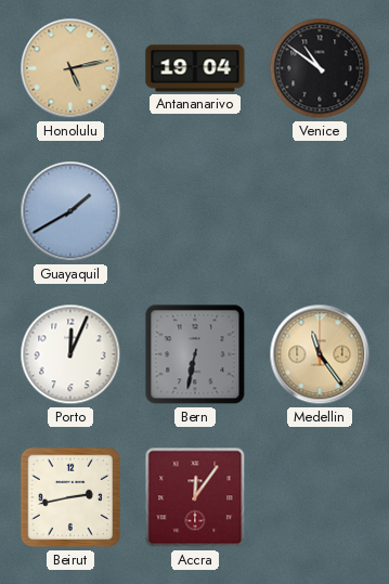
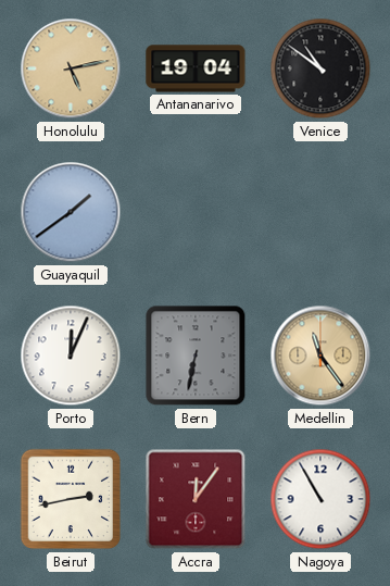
Guayaquil: 1:40 -> 1:39 (71, 212)
Nagoya: none -> 10:55 (320, 499)
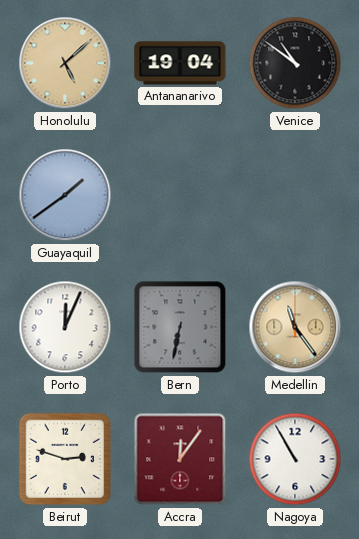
Honolulu: 5:13 -> 5:08 (65, 63)
Beirut: 2:43 -> 2:48 (65, 459)
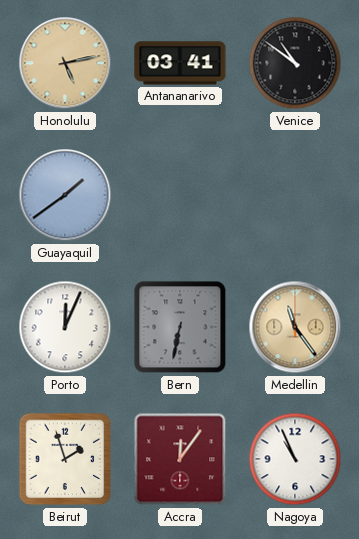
Honolulu: 5:08 -> 5:13 (65, 63)
Antananarivo: 19:04 -> 03:41 (180, 63)
Beirut: 2:48 -> 1:57 (65, 459)
Nagoya: 10:55 -> 10:56 (295, 459)
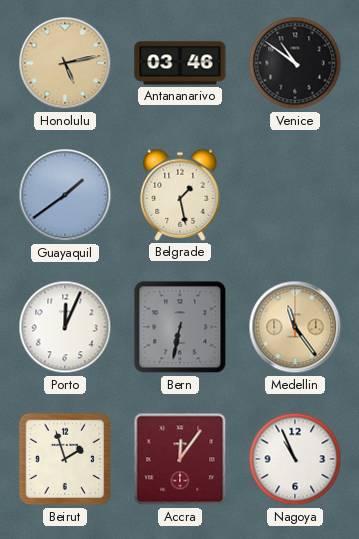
Antananarivo: 03:41 -> 03:46 (180, 63)
Belgrade: none -> 1:28 (180, 195)
